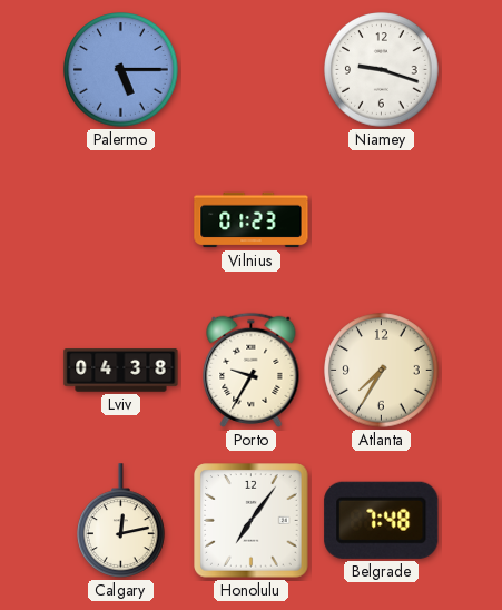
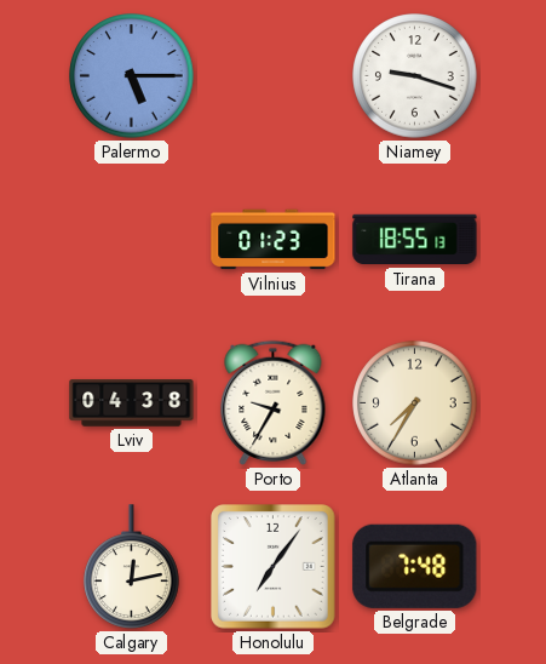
Tirana: none -> 18:55 (415, 240)
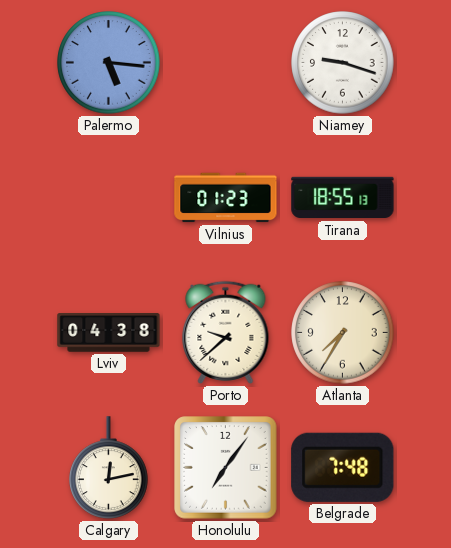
Palermo: 5:15 -> 5:16 (109, 63)
Porto: 9:35 -> 9:38 (226, 332)
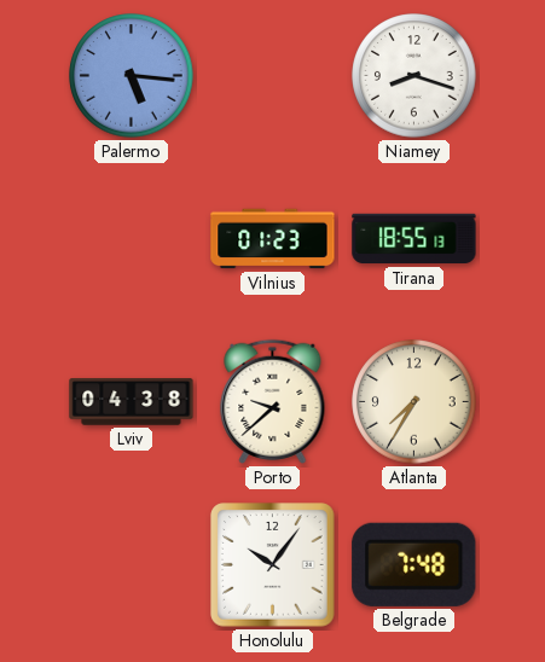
Niamey: 9:18 -> 8:18 (414, 76)
Calgary: 12:13 -> none (109, 468)
Honolulu: 7:06 -> 10:06 (273, 565)
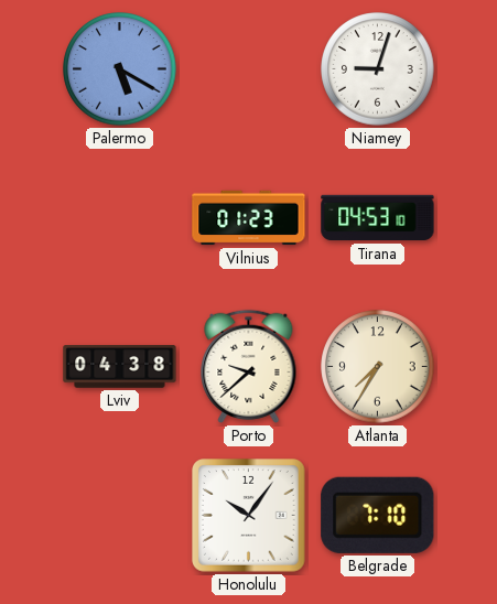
Palermo: 5:16 -> 5:20 (120, 69)
Niamey: 8:18 -> 9:03 (378, 69)
Tirana: 18:55 -> 04:53 (378, 218)
Belgrade: 7:48 -> 7:10 (378, 515)
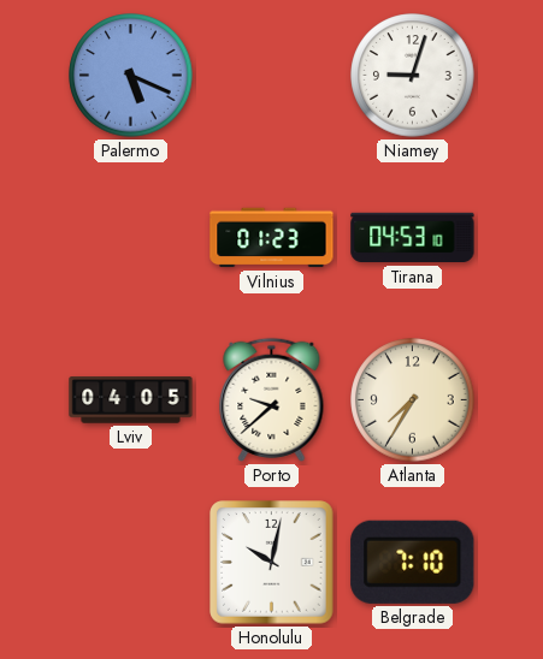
Palermo: 5:20 -> 5:19 (131, 76)
Lviv: 04:38 -> 04:05 (131, 400)
Honolulu: 10:06 -> 10:02 (272, 563)
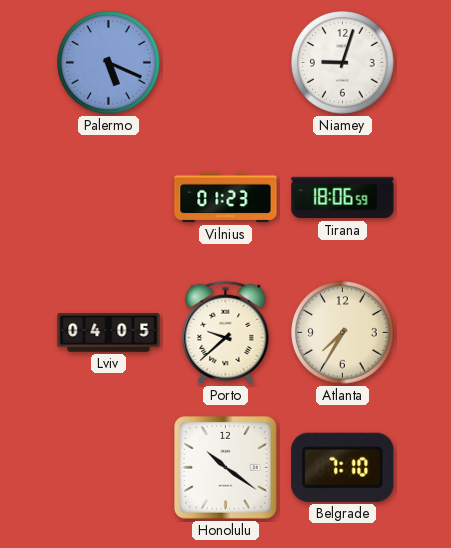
Tirana: 04:53 -> 18:06 (343, 198)
Honolulu: 10:02 -> 10:21 (226, 468)
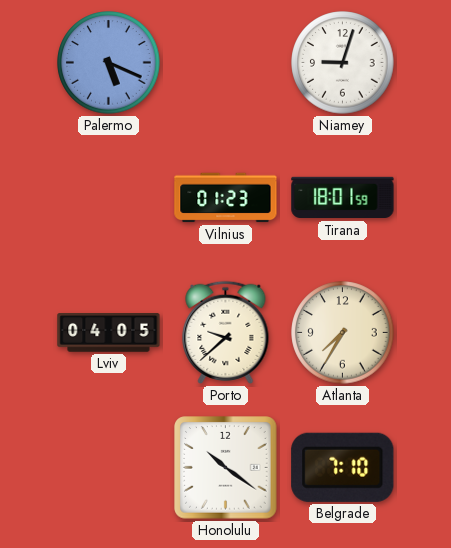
Tirana: 18:06 -> 18:01 (343, 198)
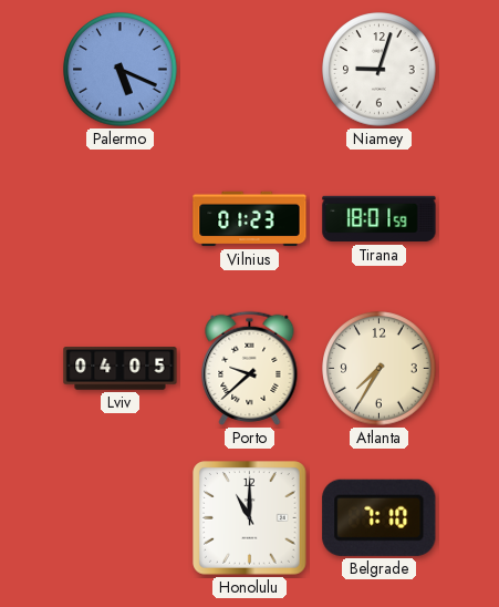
Honolulu: 10:21 -> 11:00 (250, 518)
